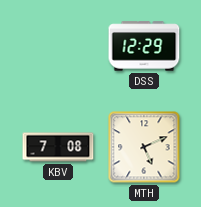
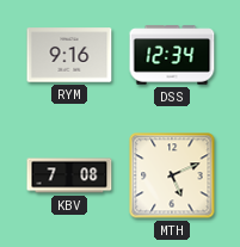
RYM: none -> 9:16 (69, 55)
DSS: 12:29 -> 12:34 (172, 55)
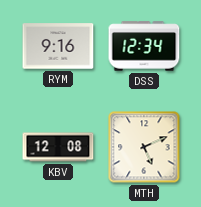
KBV: 7:08 -> 12:08 (58, 147)
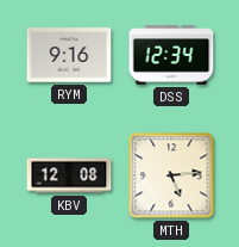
MTH: 5:11 -> 5:14 (171, 175)
